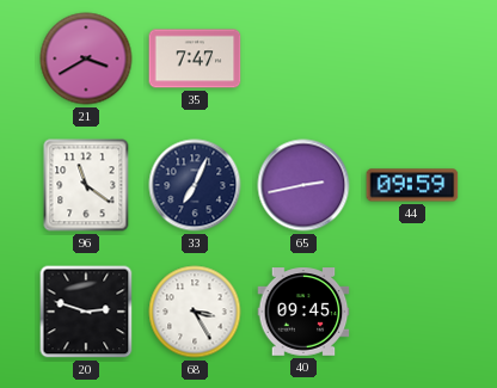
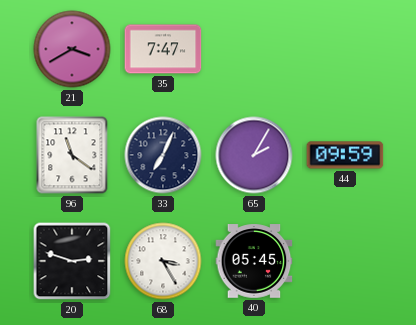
65: 2:43 -> 2:05 (254, 155)
40: 09:45 -> 05:45 (254, 261)
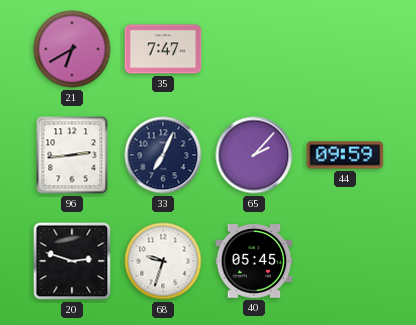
21: 3:40 -> 6:40 (72, 49)
96: 11:21 -> 2:44 (72, 155)
65: 2:05 -> 2:07 (254, 155)
68: 3:25 -> 9:33 (163, 261)
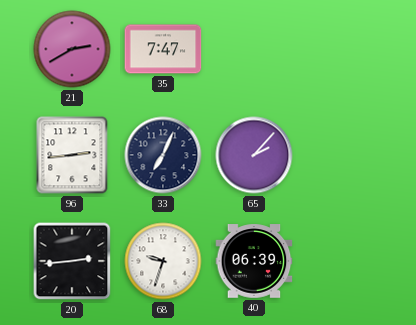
21: 6:40 -> 2:40 (72, 49)
44: 09:59 -> none (345, 155)
20: 2:48 -> 2:44 (72, 261)
40: 05:45 -> 06:39 (254, 261)
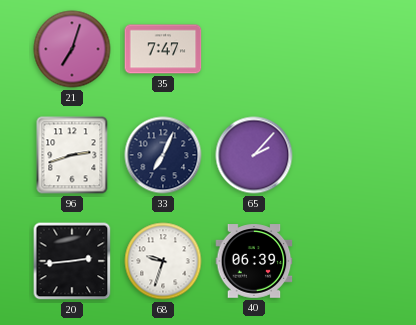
21: 2:40 -> 7:03 (72, 49)
96: 2:44 -> 2:42 (72, 155)
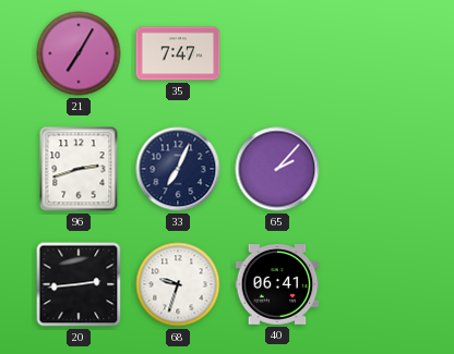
21: 7:03 -> 7:05 (79, 53)
40: 06:39 -> 06:41 (277, 284)
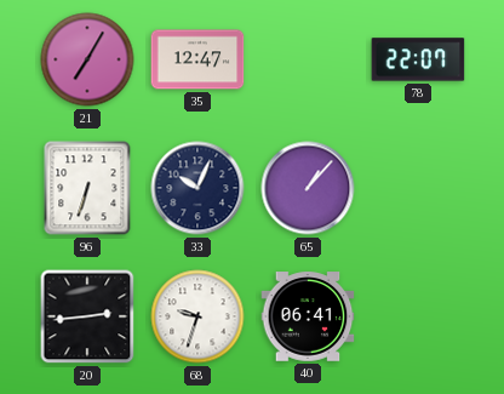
35: 7:47 -> 12:47 (197, 59)
78: none -> 22:07 (418, 59)
96: 2:42 -> 6:33 (87, 188)
33: 7:04 -> 10:04 (197, 188)
65: 2:07 -> 1:07 (308, 188)
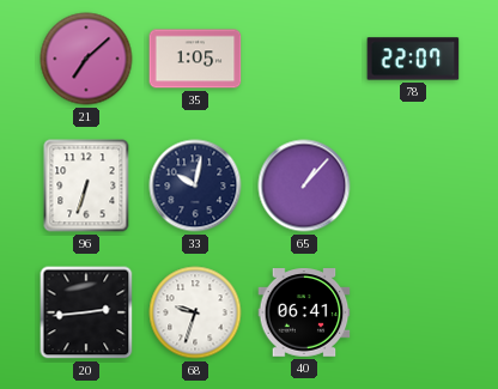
21: 7:05 -> 7:08 (86, 59)
35: 12:47 -> 1:05 (195, 59)
33: 10:04 -> 10:02 (195, 186)
